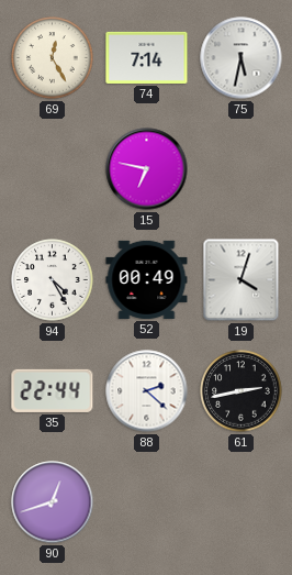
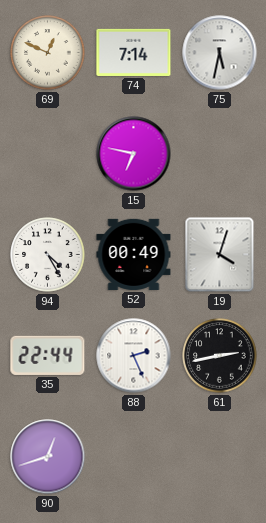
69: 12:25 -> 12:49 (48, 53)
88: 2:22 -> 2:26 (134, 356)
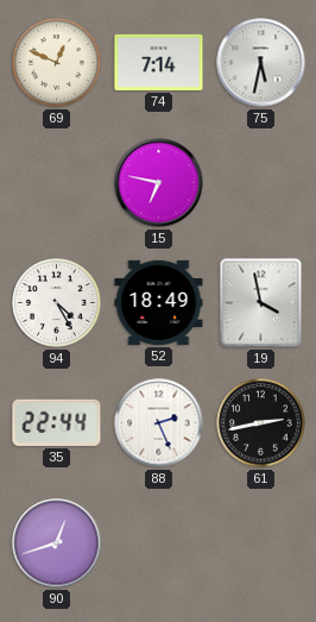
52: 00:49 -> 18:49 (159, 302)
19: 4:03 -> 3:58 (261, 303)
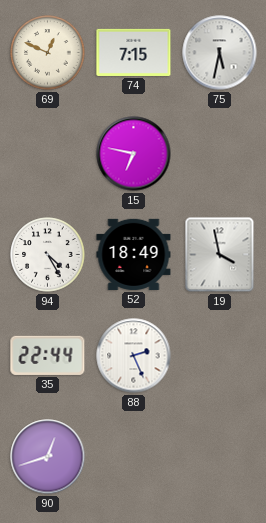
74: 7:14 -> 7:15 (134, 52)
61: 2:43 -> none (261, 423)
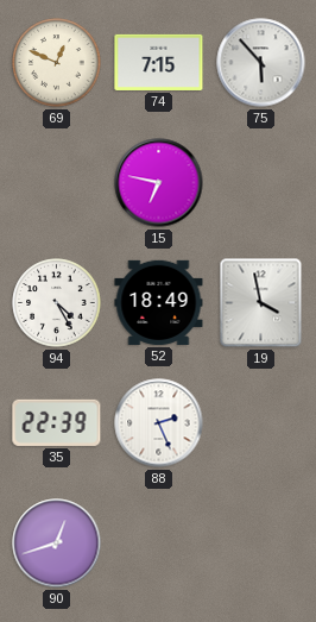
75: 5:32 -> 5:53 (261, 63)
35: 22:44 -> 22:39 (57, 422)
